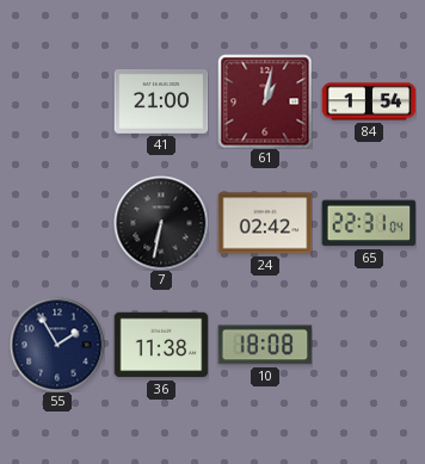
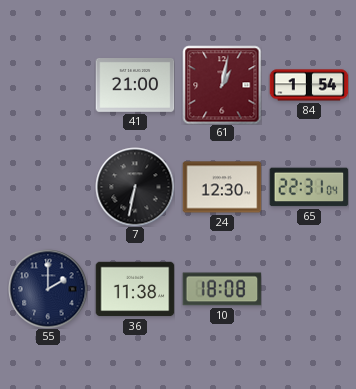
24: 02:42 -> 12:30 (222, 187)
55: 1:55 -> 2:00 (48, 289)
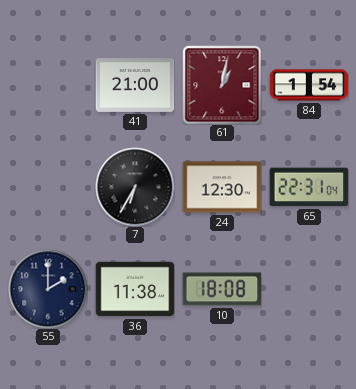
7: 6:32 -> 6:35 (135, 187)
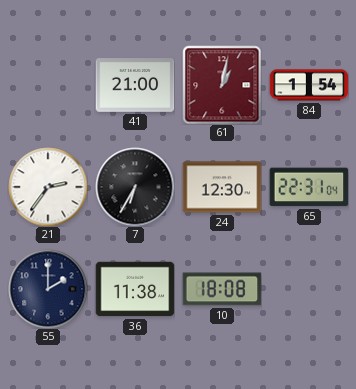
21: none -> 2:36 (48, 187)
